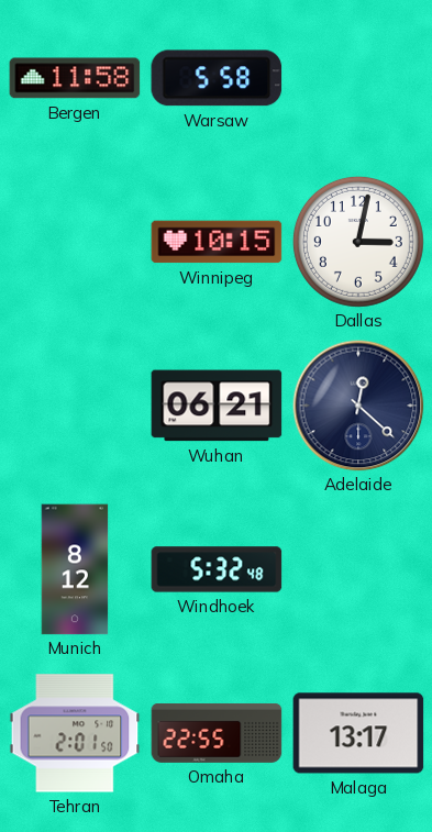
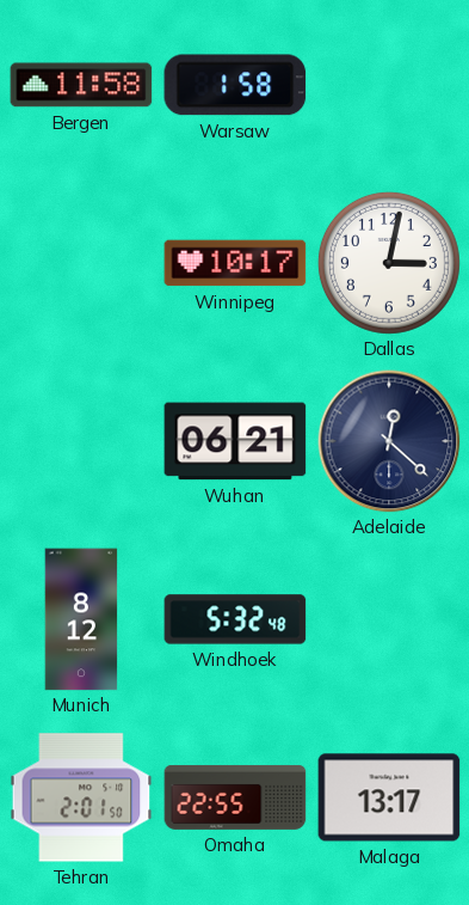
Warsaw: 5:58 -> 1:58 (235, 85)
Winnipeg: 10:15 -> 10:17 (235, 263)
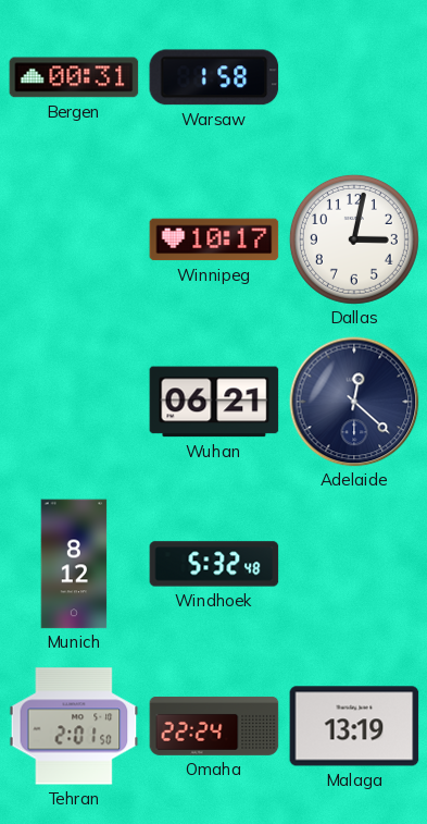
Bergen: 11:58 -> 00:31 (74, 77)
Omaha: 22:55 -> 22:24 (214, 726)
Malaga: 13:17 -> 13:19 (354, 726)
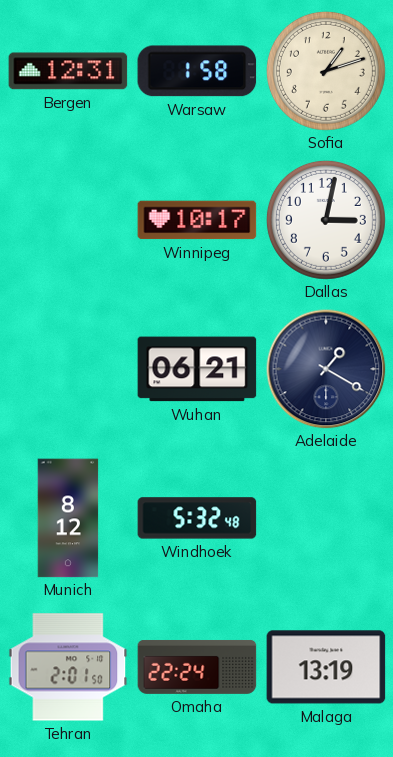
Bergen: 00:31 -> 12:31 (68, 71)
Sofia: none -> 1:12 (326, 71)
Adelaide: 12:22 -> 1:20 (326, 369)
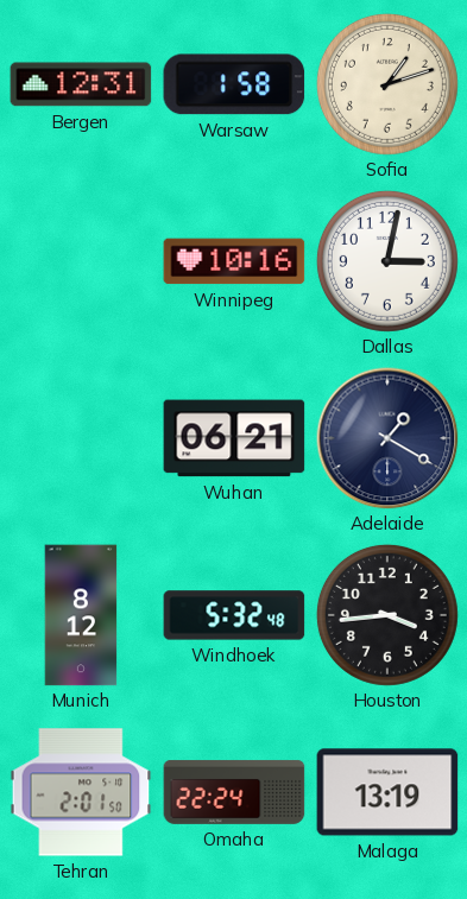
Winnipeg: 10:17 -> 10:16 (234, 261)
Houston: none -> 3:44 (387, 615)
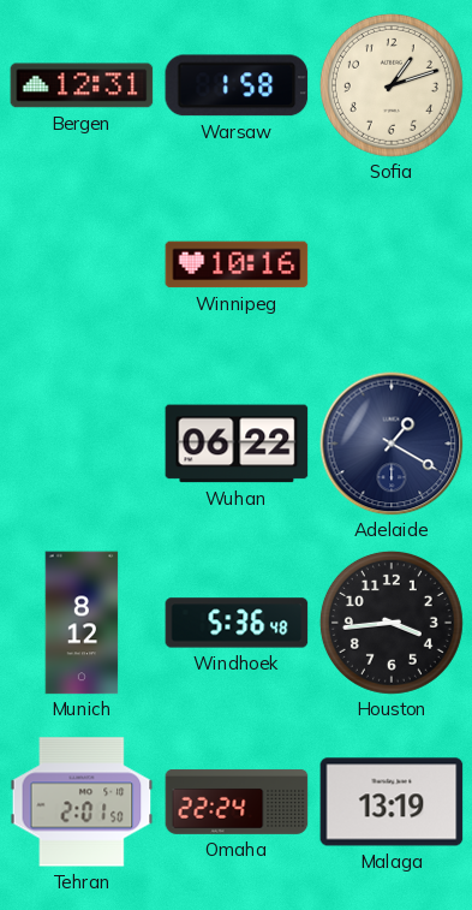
Dallas: 3:02 -> none (387, 261)
Wuhan: 06:21 -> 06:22 (237, 444)
Windhoek: 5:32 -> 5:36 (237, 623)
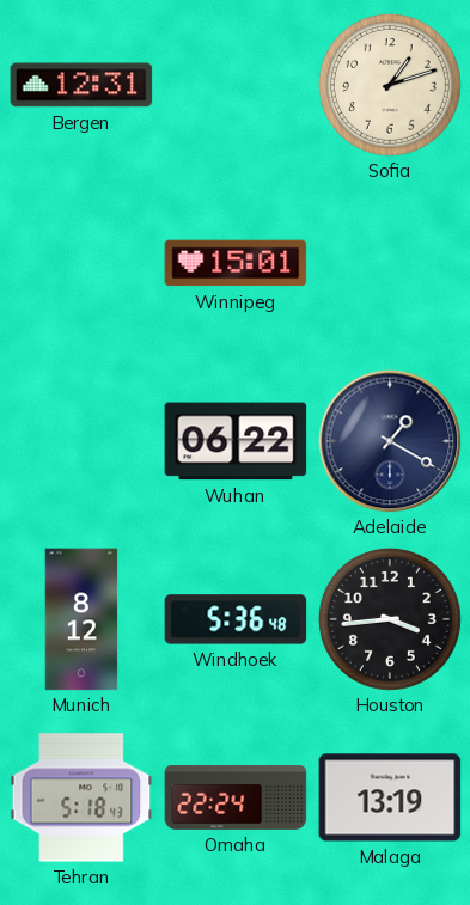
Warsaw: 1:58 -> none (237, 85)
Winnipeg: 10:16 -> 15:01 (236, 263)
Tehran: 2:01 -> 5:18 (81, 797)
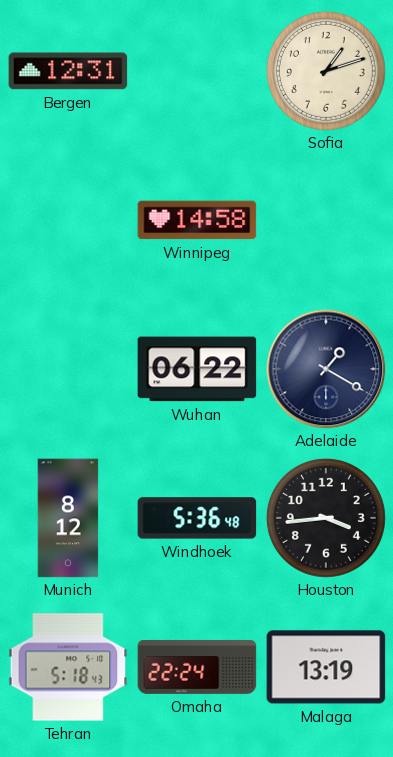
Winnipeg: 15:01 -> 14:58 (197, 220)
